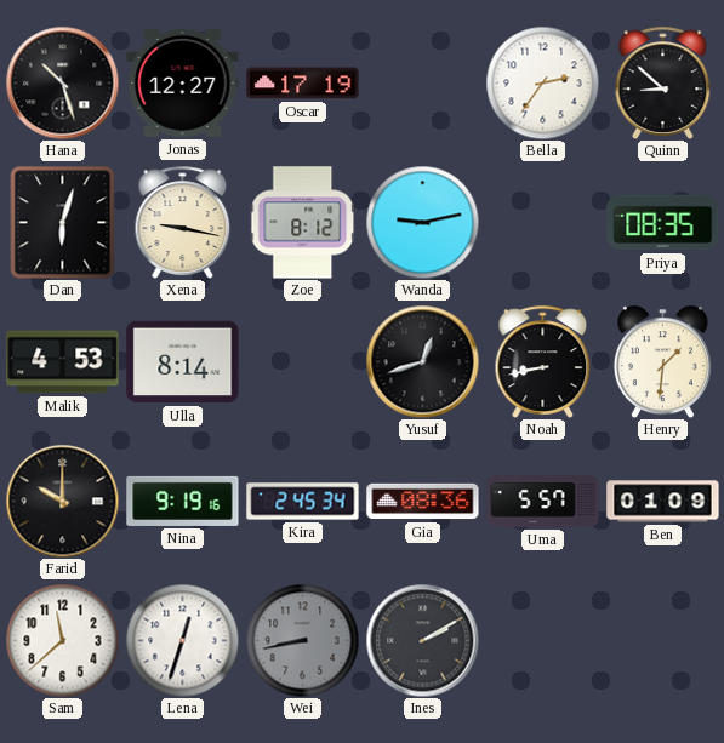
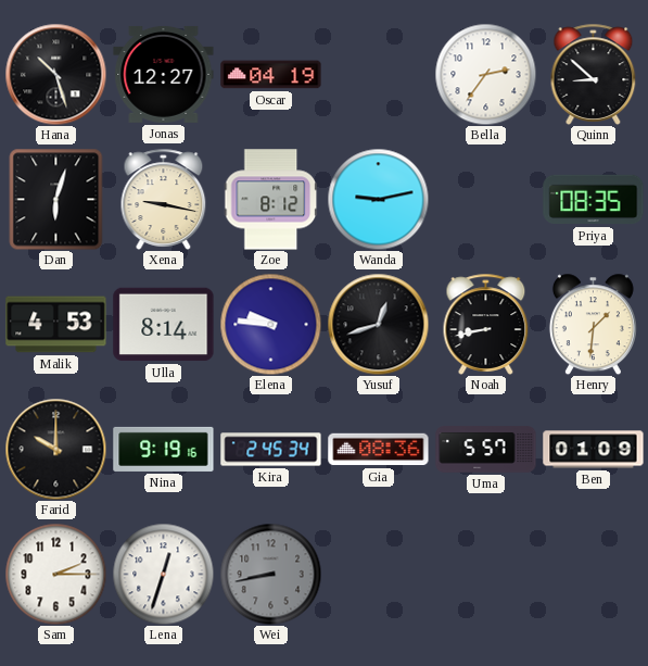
Oscar: 17:19 -> 04:19 (271, 75)
Elena: none -> 9:46 (270, 324)
Sam: 11:38 -> 2:15 (55, 574)
Ines: 2:10 -> none (422, 640)
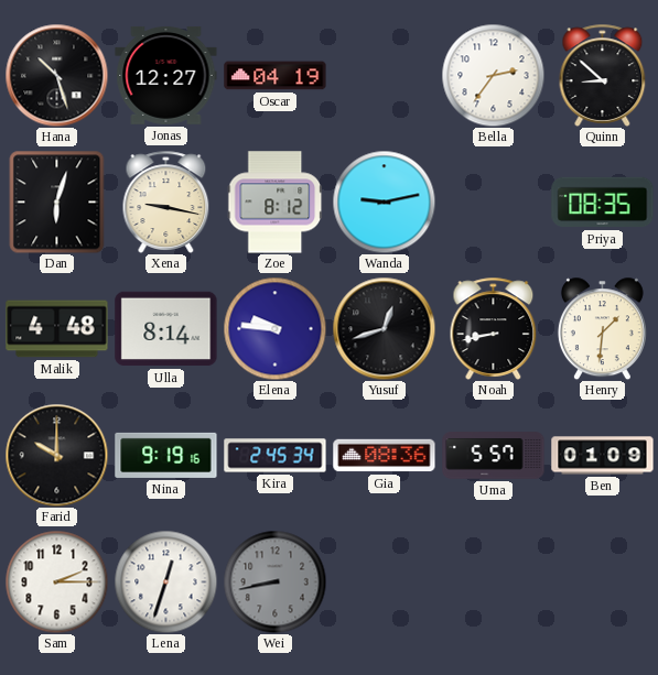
Malik: 4:53 -> 4:48 (57, 329)
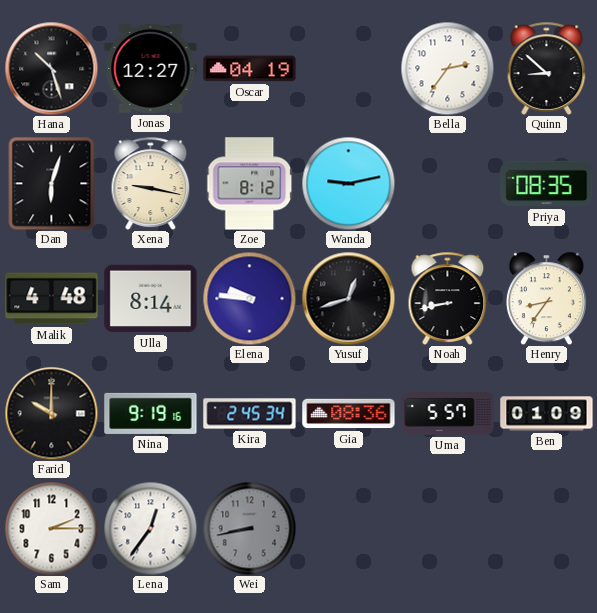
Henry: 1:31 -> 8:36 (546, 298)
Lena: 12:33 -> 12:36 (150, 528)
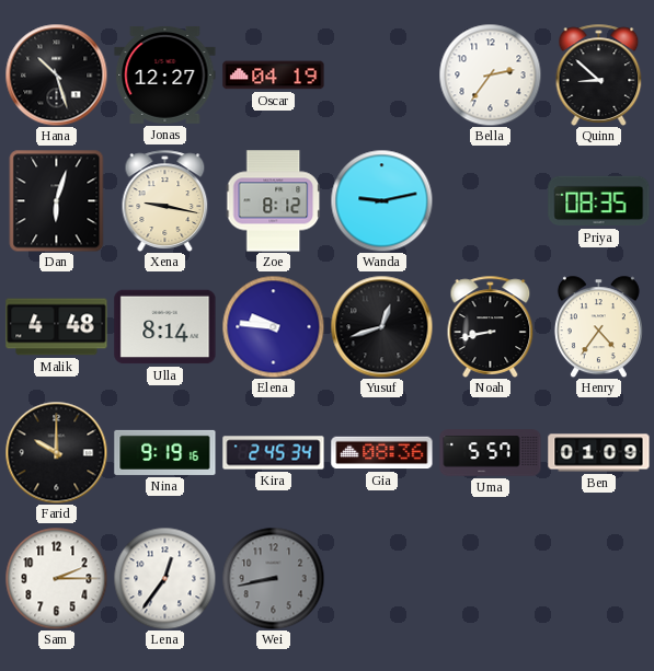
Henry: 8:36 -> 4:36 (598, 326)
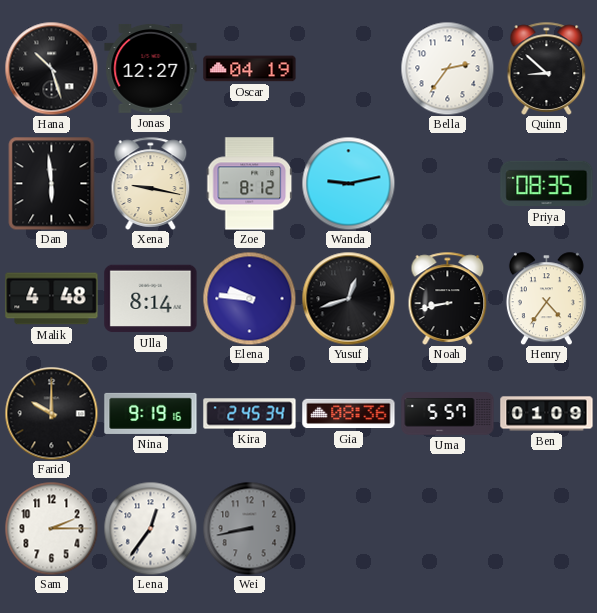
Dan: 6:03 -> 5:59 (52, 183)
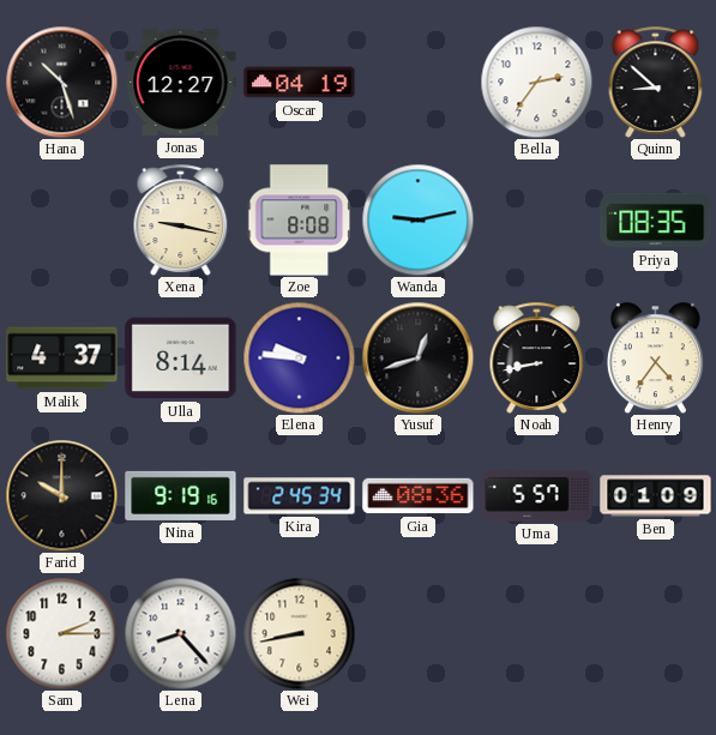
Dan: 5:59 -> none (52, 183)
Zoe: 8:12 -> 8:08 (300, 221)
Malik: 4:48 -> 4:37 (62, 359)
Lena: 12:36 -> 8:23 (180, 633)
Wei dial: grey -> cream (299, 633)
